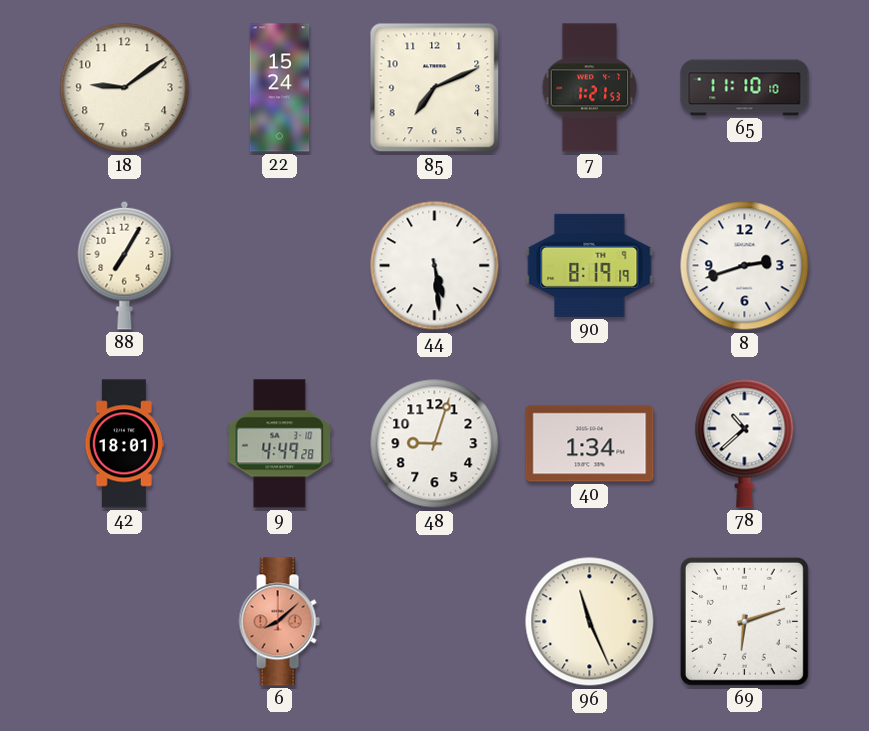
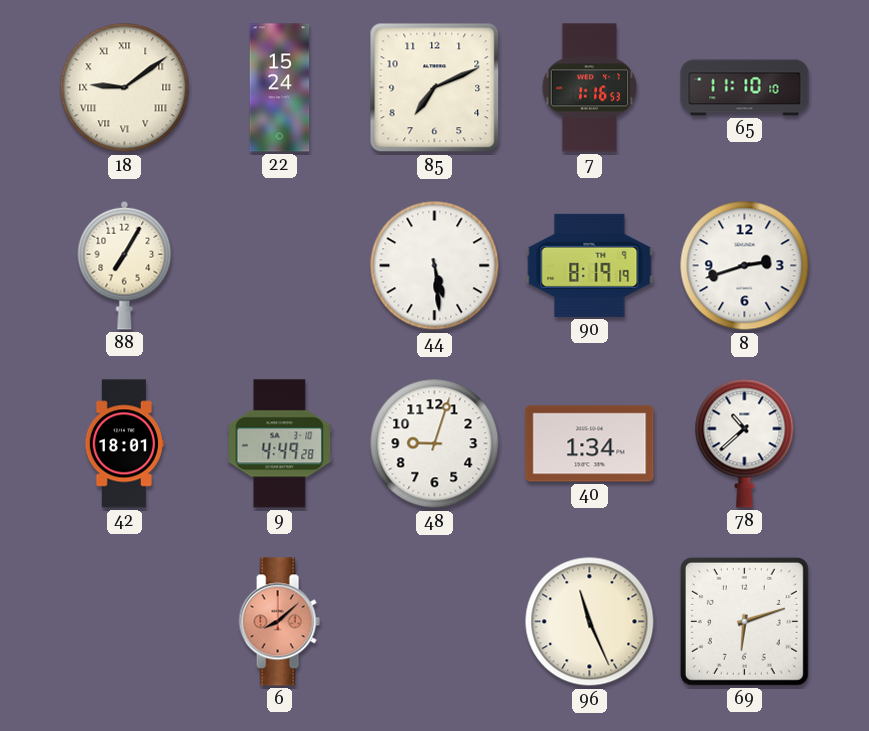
18 numerals: Arabic -> Roman (125, 88)
7: 1:21 -> 1:16 (590, 88)
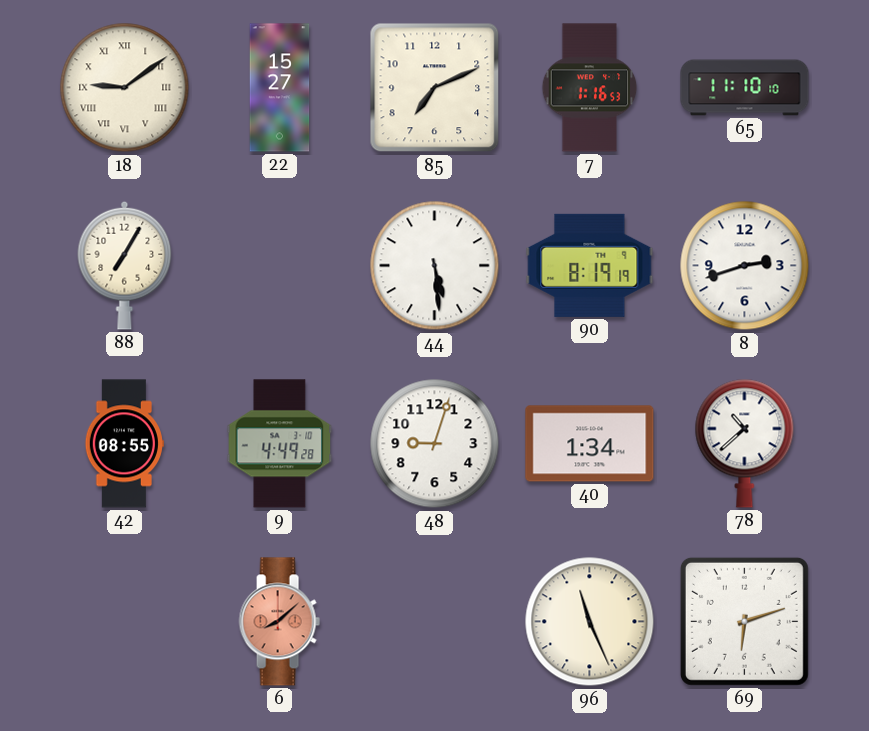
22: 15:24 -> 15:27 (280, 88)
42: 18:01 -> 08:55 (124, 444)
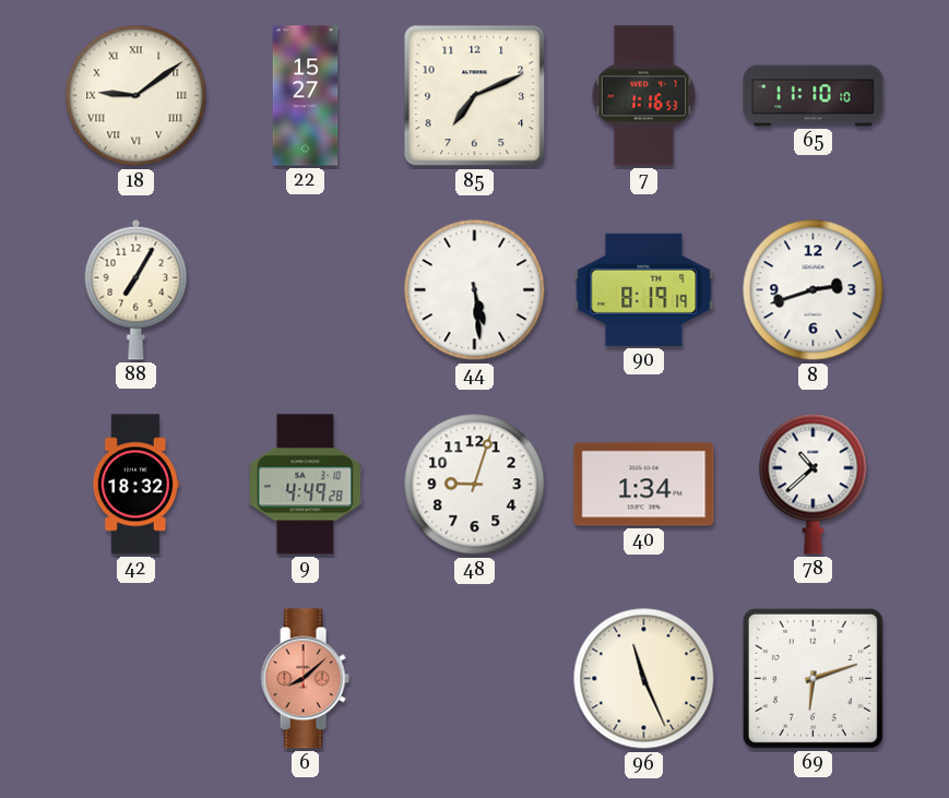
42: 08:55 -> 18:32 (135, 485)
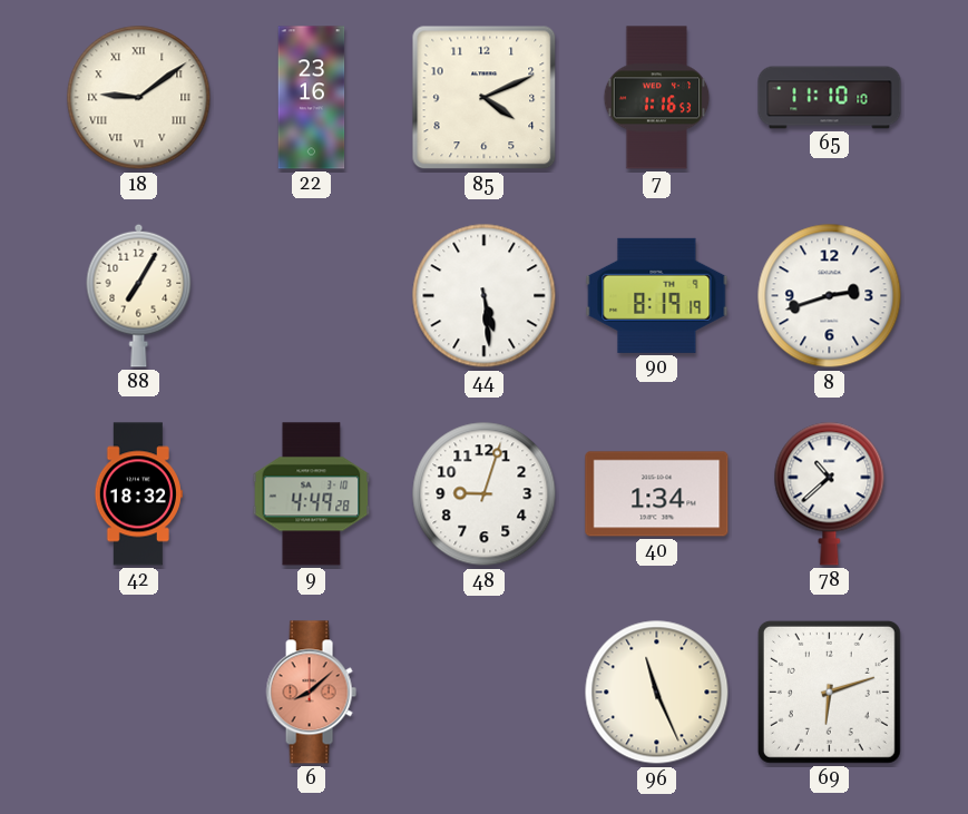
22: 15:27 -> 23:16 (312, 98)
85: 7:11 -> 4:11 (485, 98)
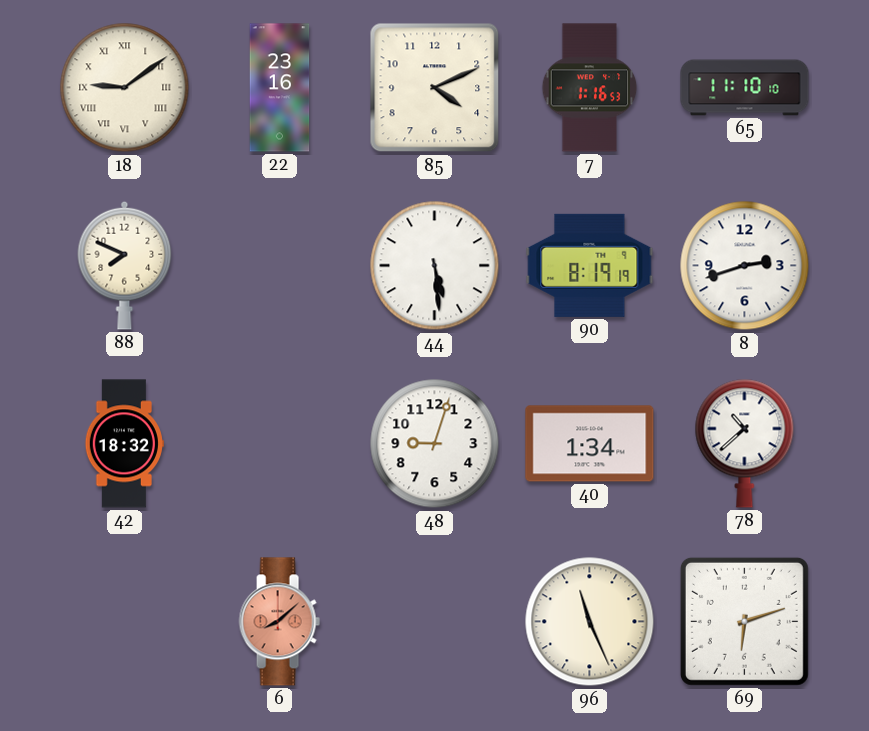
88: 7:05 -> 7:49 (125, 265)
9: 4:49 -> none (312, 494)
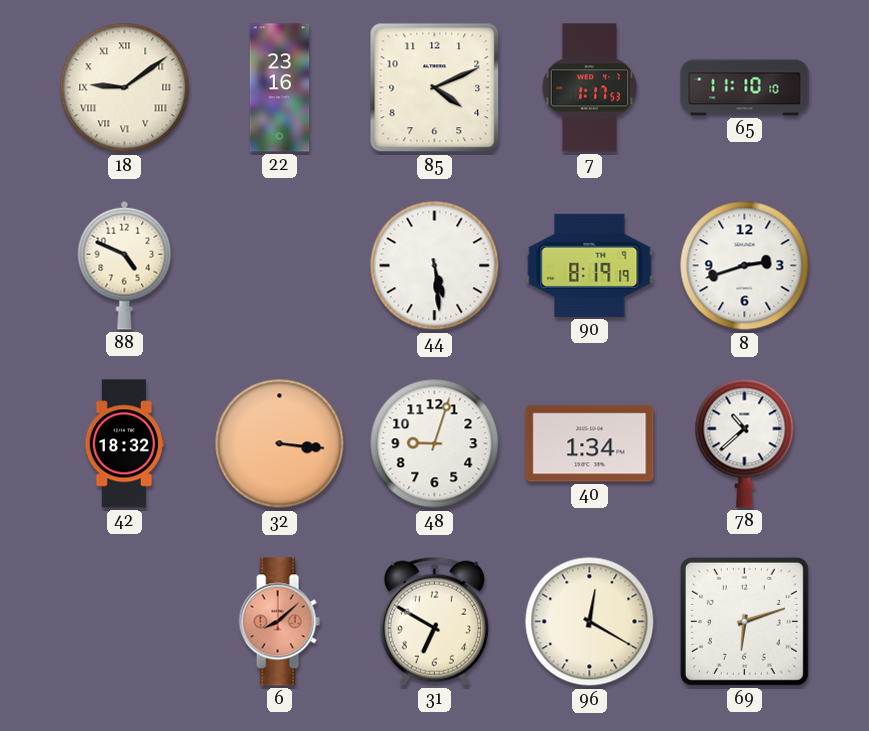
7: 1:16 -> 1:17 (590, 88)
88: 7:49 -> 4:49 (125, 265)
32: none -> 3:16 (280, 444)
31: none -> 6:50 (434, 621)
96: 11:26 -> 12:20 (590, 622)
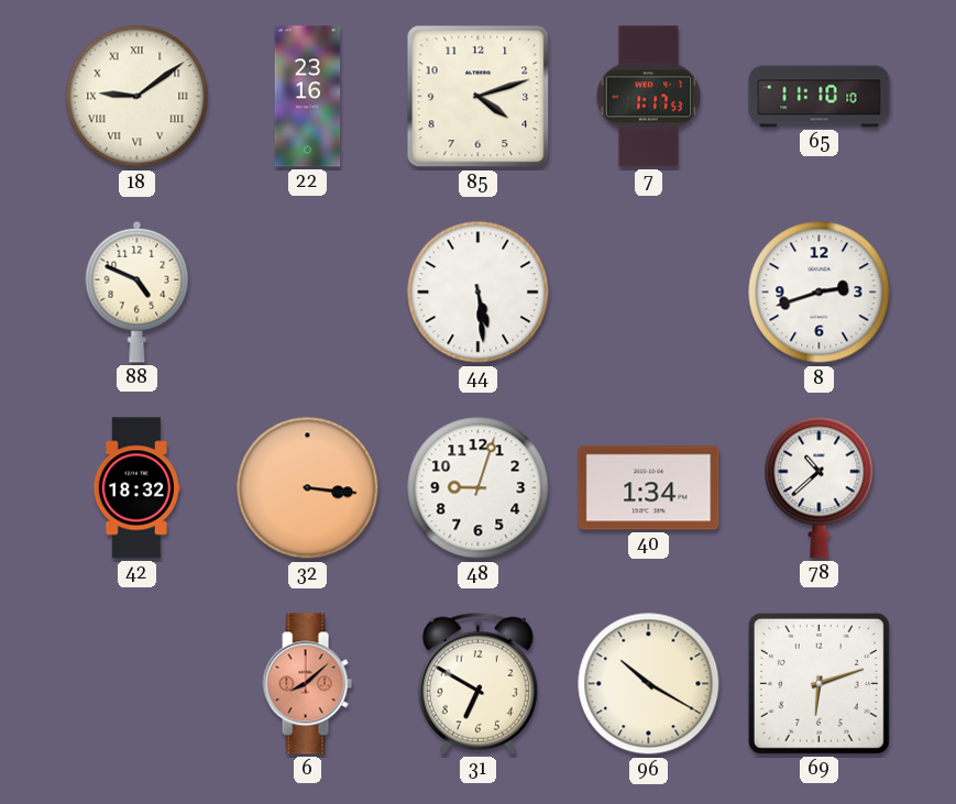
85: 4:11 -> 4:12 (479, 97)
90: 8:19 -> none (590, 265)
96: 12:20 -> 10:20 (649, 684)
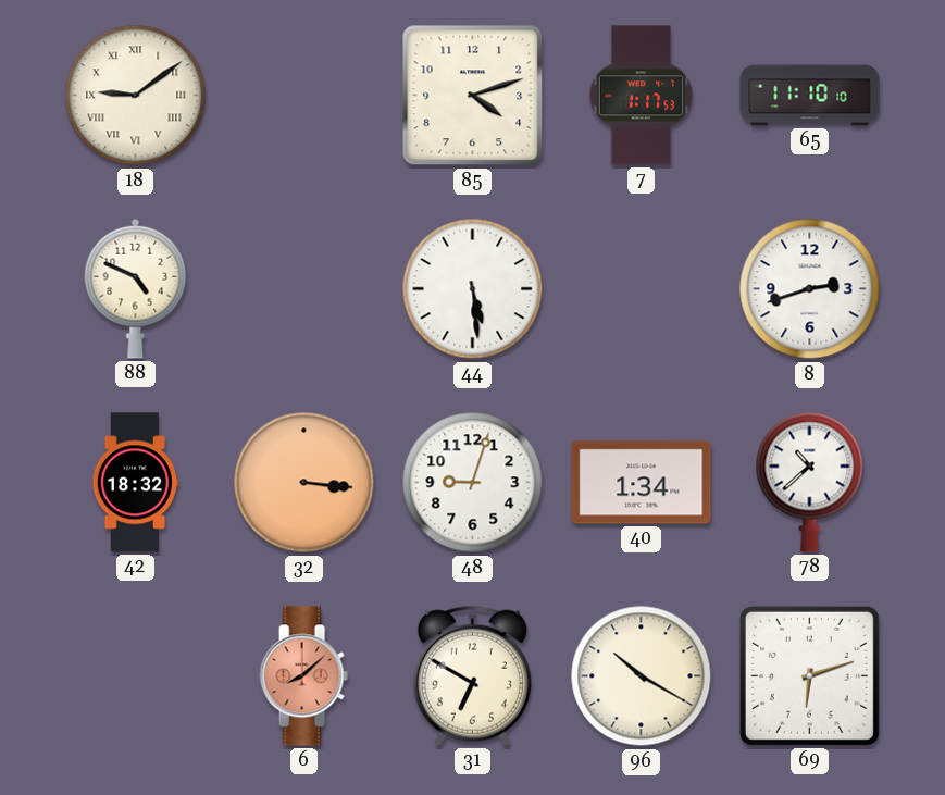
22: 23:16 -> none (308, 97)
